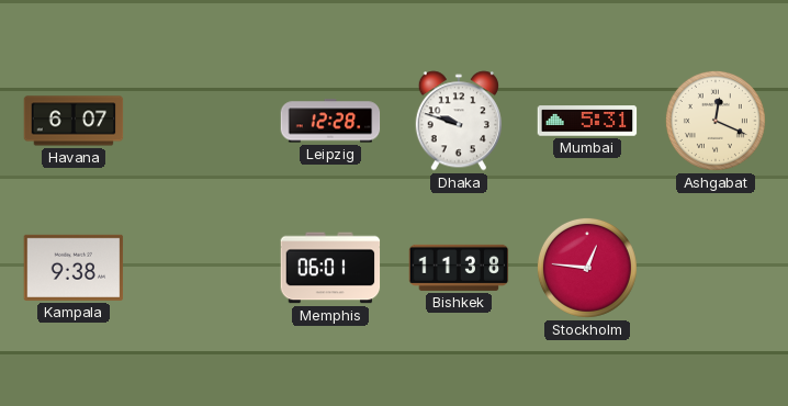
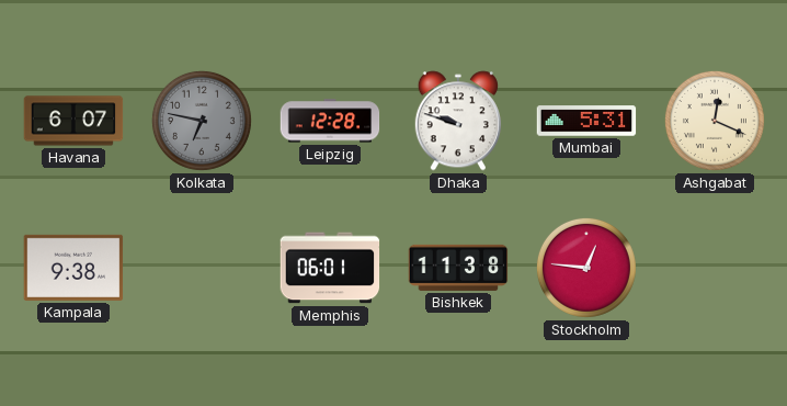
Kolkata: none -> 6:47 (202, 121)
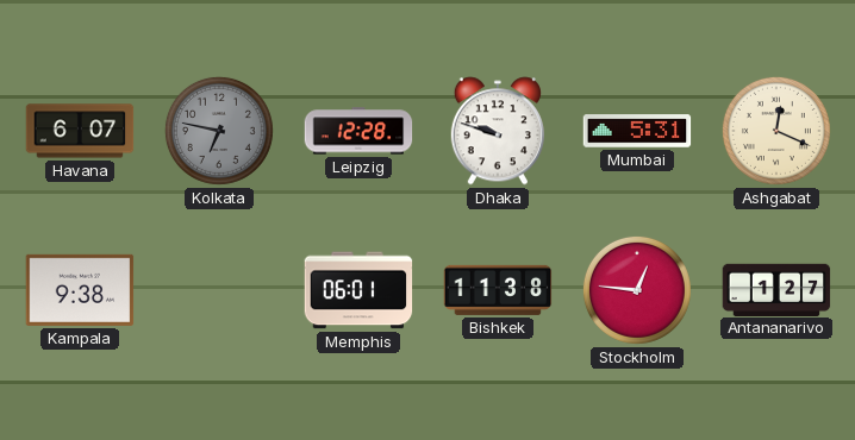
Antananarivo: none -> 1:27 (776, 289)
